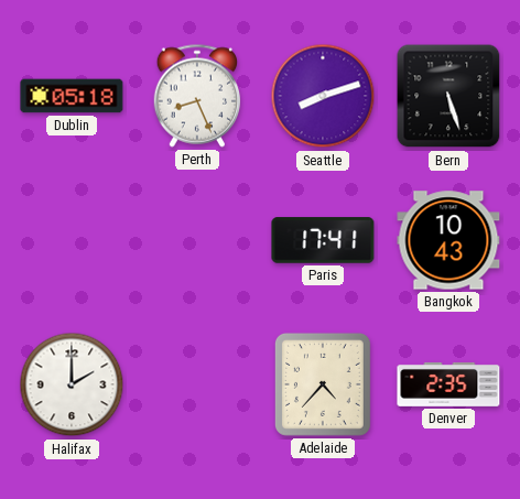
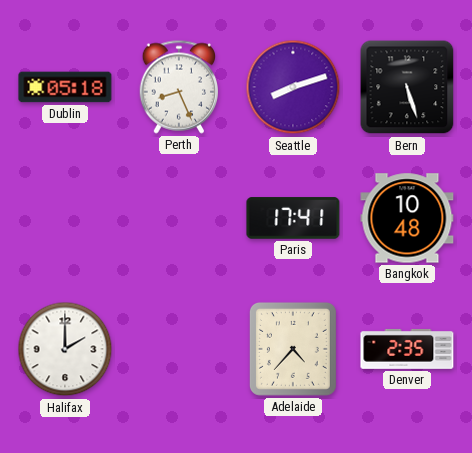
Bangkok: 10:43 -> 10:48 (407, 218)
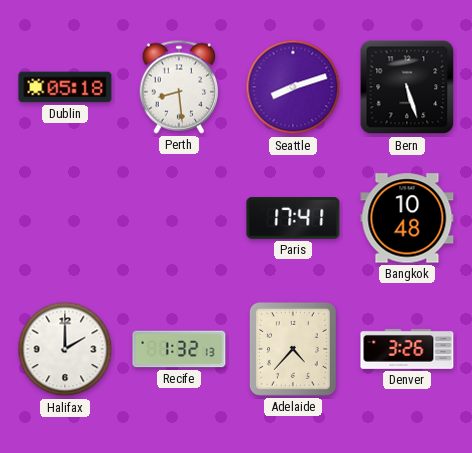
Perth: 8:26 -> 8:29 (178, 87)
Recife: none -> 1:32 (179, 349)
Denver: 2:35 -> 3:26 (407, 349)
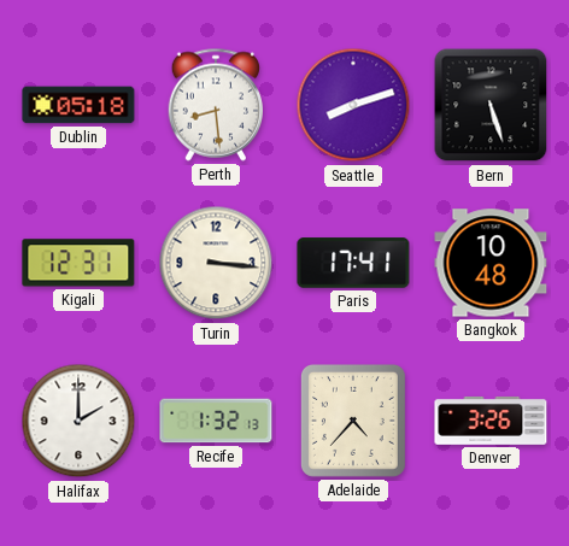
Kigali: none -> 12:31 (78, 263)
Turin: none -> 3:16 (216, 263)
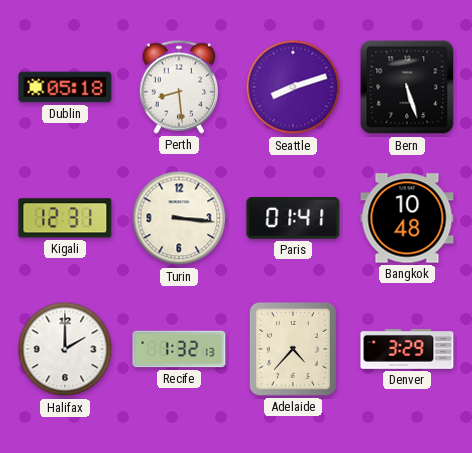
Paris: 17:41 -> 01:41 (293, 218)
Denver: 3:26 -> 3:29 (407, 349)
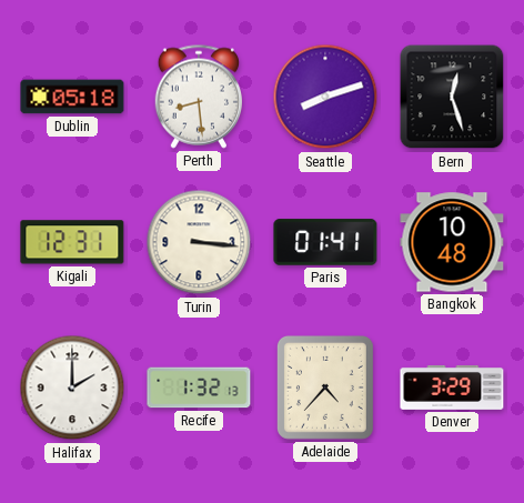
Bern: 5:27 -> 12:27 (452, 97)
